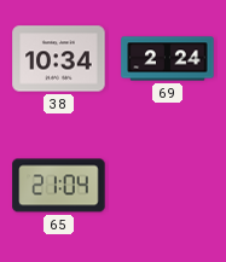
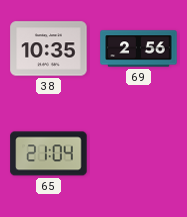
38: 10:34 -> 10:35 (49, 49)
69: 2:24 -> 2:56 (139, 49)
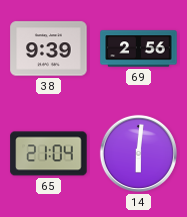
38: 10:35 -> 9:39 (49, 49)
14: none -> 6:01 (138, 153)
